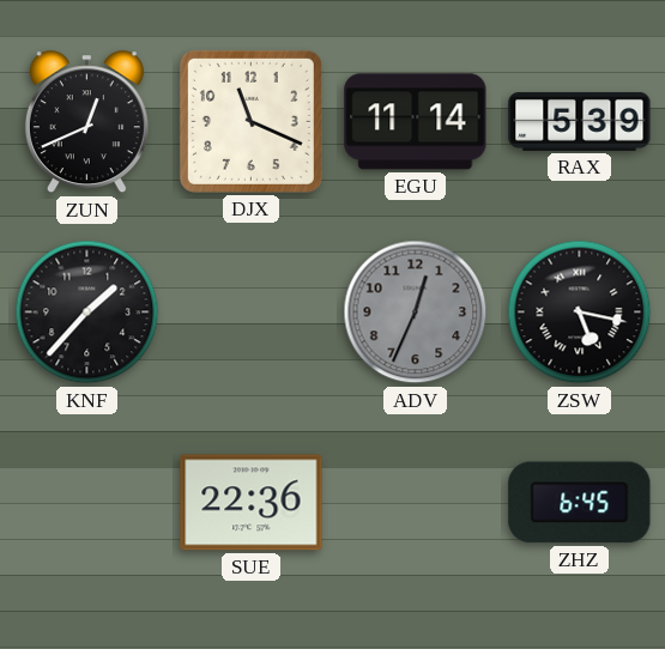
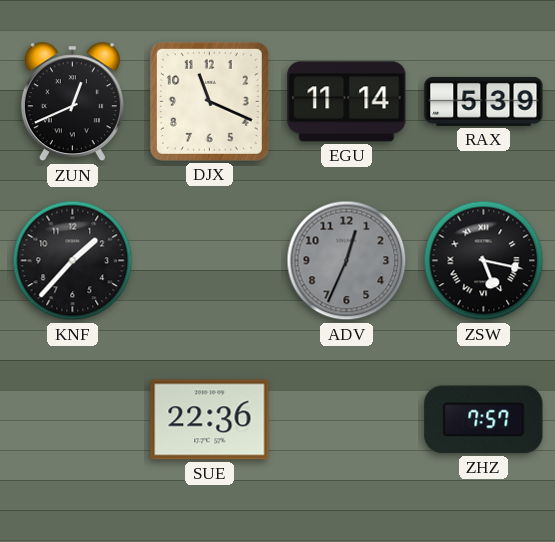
ZHZ: 6:45 -> 7:57 (484, 420)
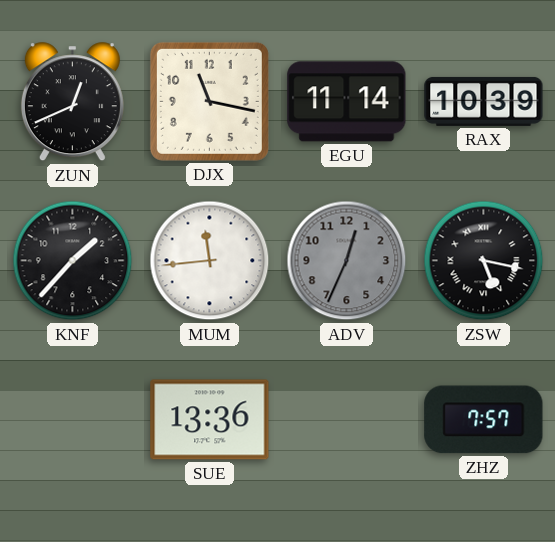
DJX: 11:19 -> 11:17 (209, 101)
RAX: 5:39 -> 10:39 (484, 101)
MUM: none -> 11:44 (210, 261)
SUE: 22:36 -> 13:36 (210, 420)
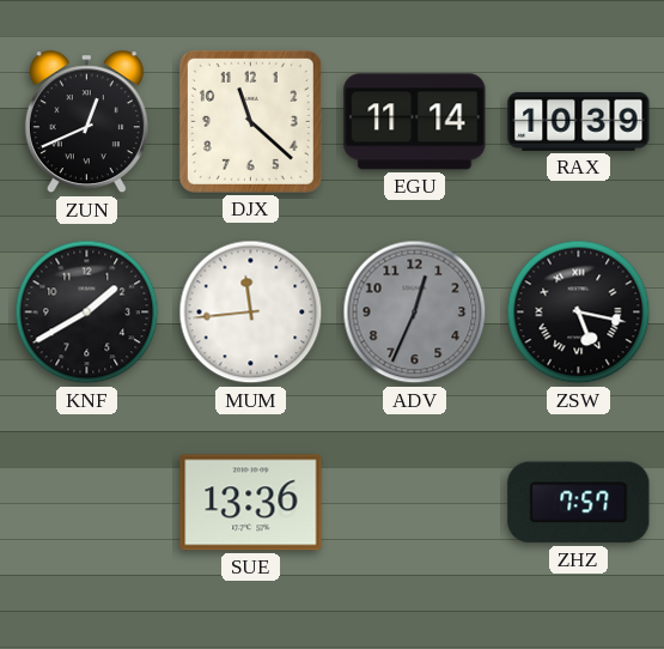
DJX: 11:17 -> 11:22 (250, 121)
KNF: 1:37 -> 1:40 (87, 313)
